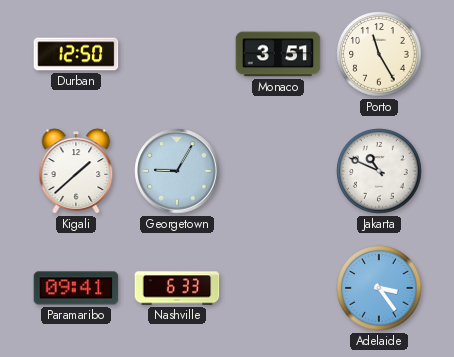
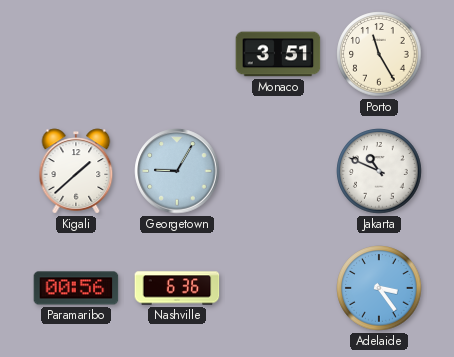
Durban: 12:50 -> none (76, 54)
Paramaribo: 09:41 -> 00:56 (76, 288)
Nashville: 6:33 -> 6:36 (177, 288)
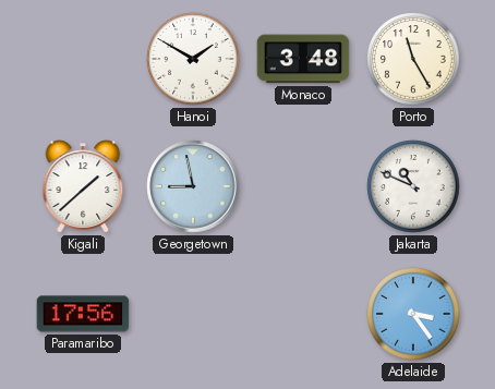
Hanoi: none -> 1:50 (193, 59)
Monaco: 3:51 -> 3:48 (303, 59)
Georgetown: 9:05 -> 8:58 (193, 186)
Paramaribo: 00:56 -> 17:56 (83, 314)
Nashville: 6:36 -> none (177, 288)
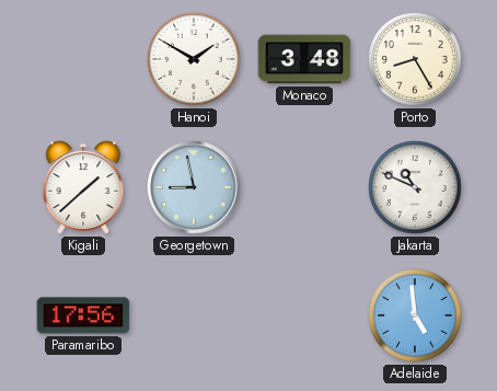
Porto: 11:25 -> 8:25 (415, 59)
Adelaide: 3:24 -> 4:59 (415, 315)
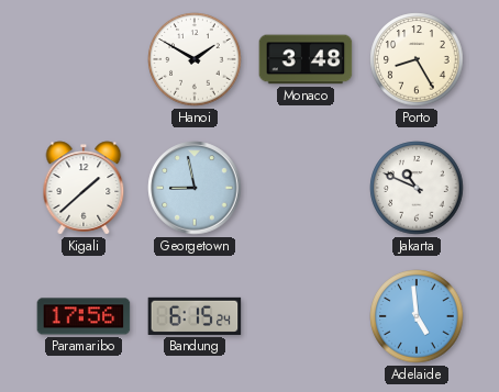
Bandung: none -> 6:15 (195, 316)
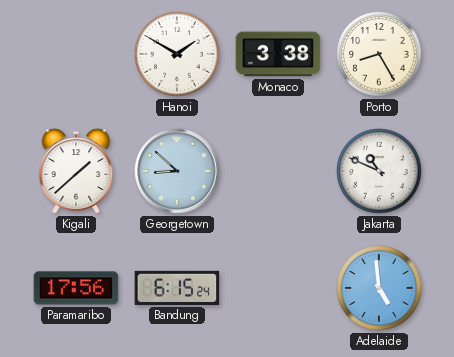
Monaco: 3:48 -> 3:38 (278, 54)
Georgetown: 8:58 -> 8:52 (177, 171)
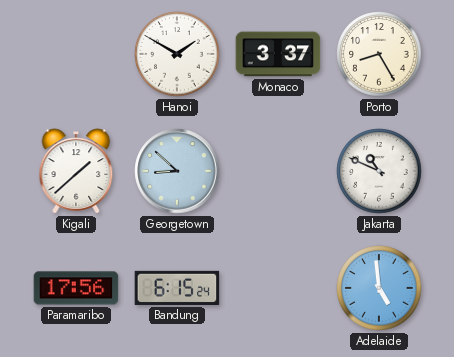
Monaco: 3:38 -> 3:37 (278, 54)
